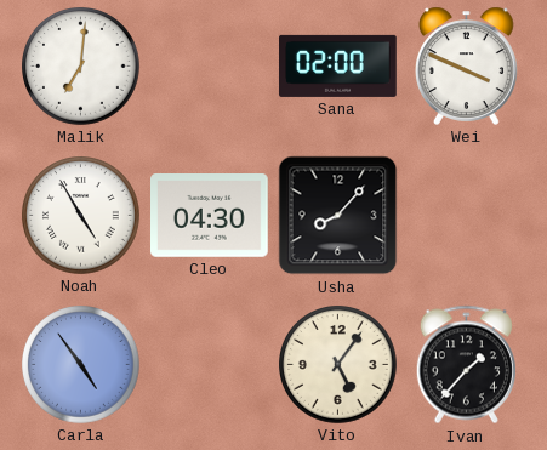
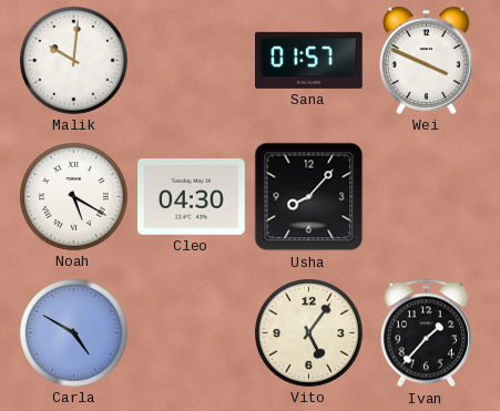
Malik: 7:01 -> 10:01 (74, 61)
Sana: 02:00 -> 01:57 (309, 60)
Noah: 4:55 -> 5:20 (74, 197)
Carla: 4:54 -> 4:50 (74, 333)
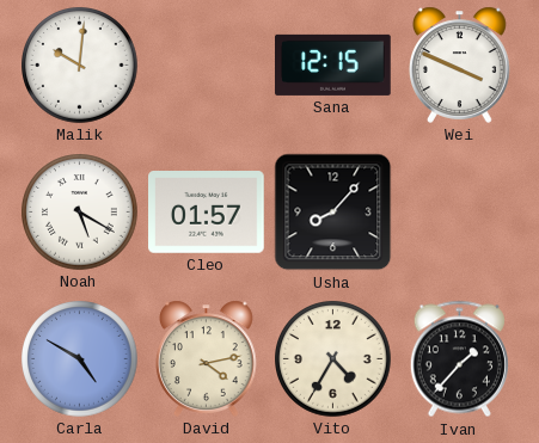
Sana: 01:57 -> 12:15 (333, 64)
Cleo: 04:30 -> 01:57 (207, 213)
David: none -> 4:13 (207, 358)
Vito: 5:06 -> 4:35 (333, 359)
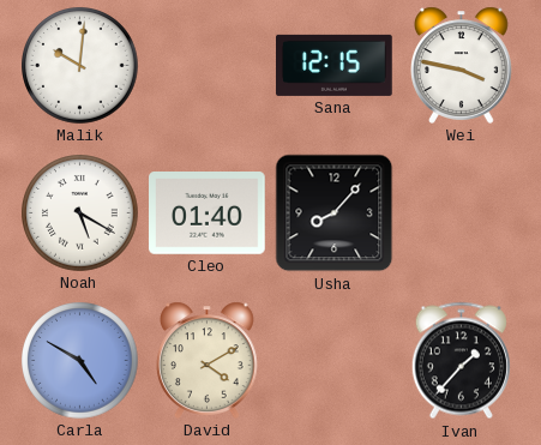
Wei: 3:49 -> 3:47 (462, 65)
Cleo: 01:57 -> 01:40 (208, 214)
David: 4:13 -> 4:10 (208, 360)
Vito: 4:35 -> none (333, 359)
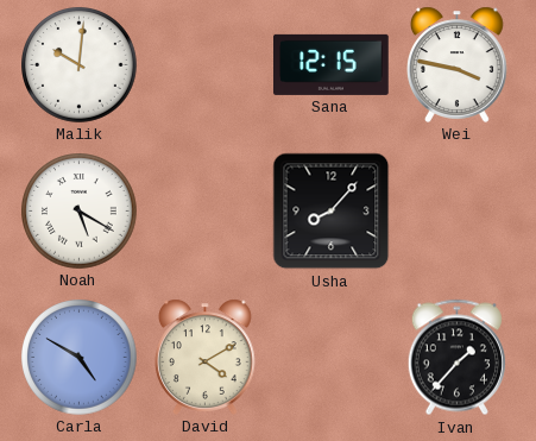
Cleo: 01:40 -> none (208, 214)
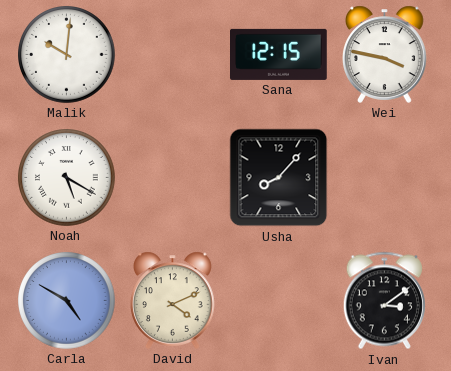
David: 4:10 -> 4:11 (173, 300)
Ivan: 1:37 -> 3:09 (384, 301)
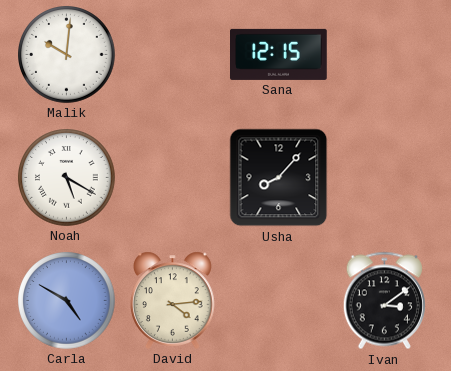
Wei: 3:47 -> none (385, 54)
David: 4:11 -> 4:14 (173, 300)
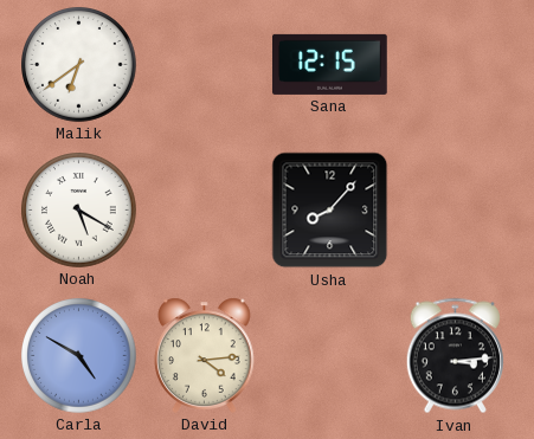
Malik: 10:01 -> 6:39 (79, 65)
Ivan: 3:09 -> 3:14 (455, 356)
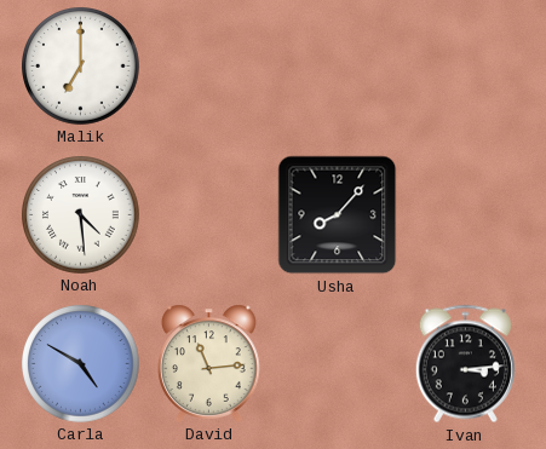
Malik: 6:39 -> 7:00 (81, 67)
Sana: 12:15 -> none (330, 64)
Noah: 5:20 -> 4:29 (81, 215)
David: 4:14 -> 11:14 (209, 363)
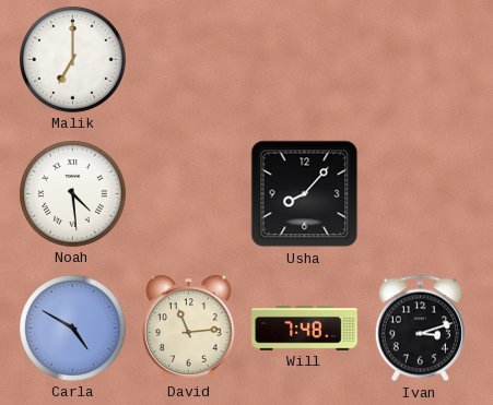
Will: none -> 7:48 (305, 329)
Ivan: 3:14 -> 3:12 (420, 329)
